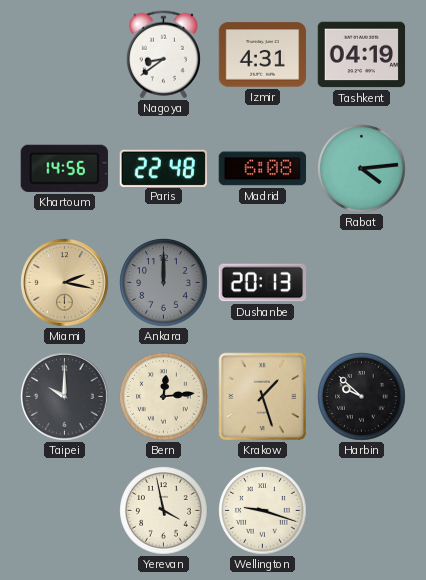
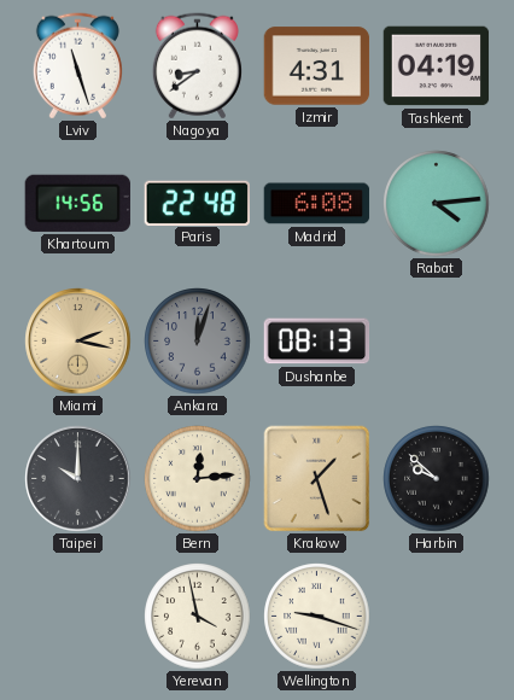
Lviv: none -> 11:27 (77, 66)
Ankara: 12:00 -> 12:03 (198, 342)
Dushanbe: 20:13 -> 08:13 (317, 342)
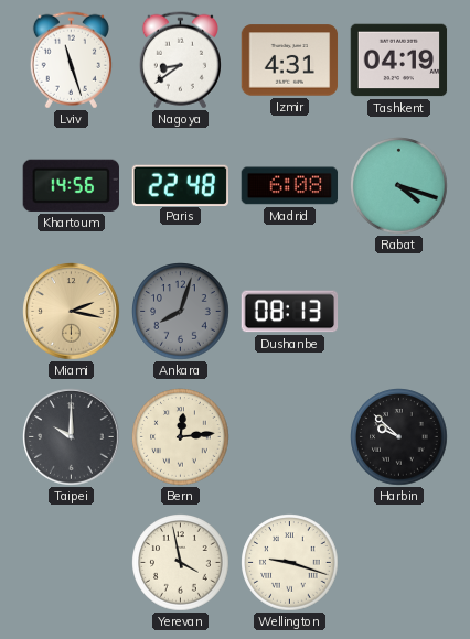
Rabat: 4:14 -> 4:18 (399, 186)
Ankara: 12:03 -> 8:03 (181, 312)
Krakow: 1:27 -> none (317, 479)
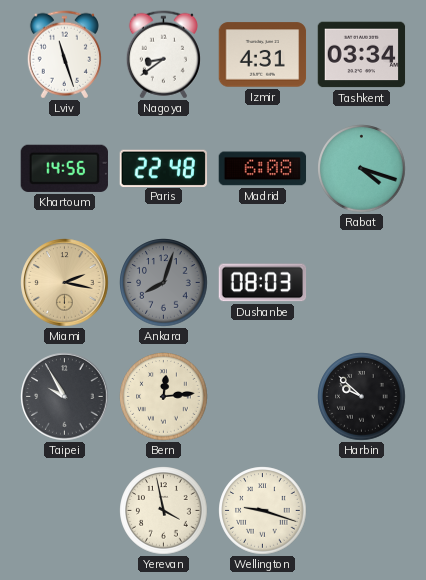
Tashkent: 04:19 -> 03:34 (362, 55)
Dushanbe: 08:13 -> 08:03 (263, 283)
Taipei: 10:00 -> 9:55 (65, 397)
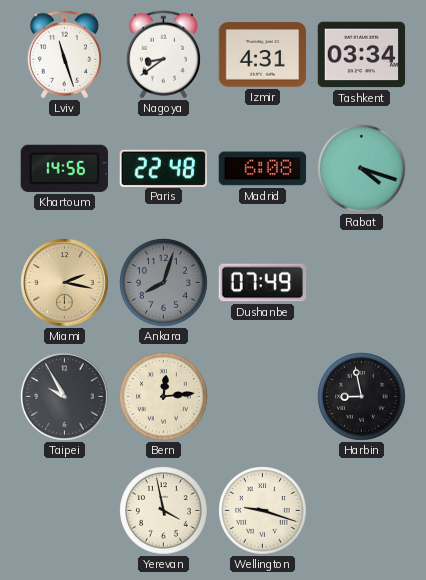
Dushanbe: 08:03 -> 07:49 (263, 283)
Harbin: 9:52 -> 8:58 (362, 397)
